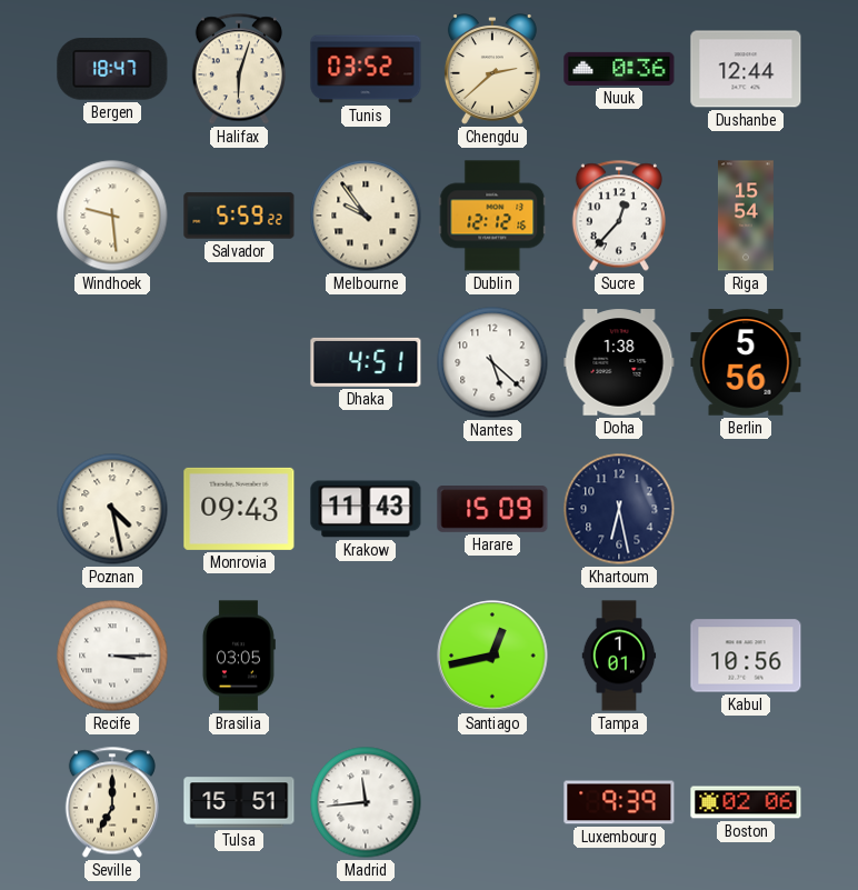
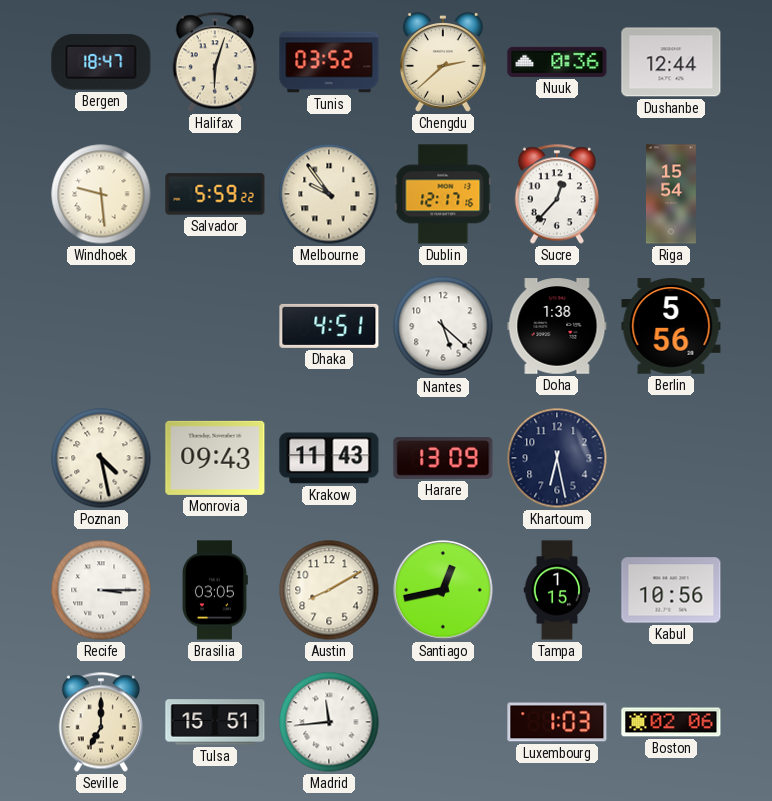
Dublin: 12:12 -> 12:17 (443, 194)
Harare: 15:09 -> 13:09 (443, 459)
Austin: none -> 8:10 (329, 590)
Tampa: 1:01 -> 1:15 (557, 590)
Luxembourg: 9:39 -> 1:03 (557, 722)
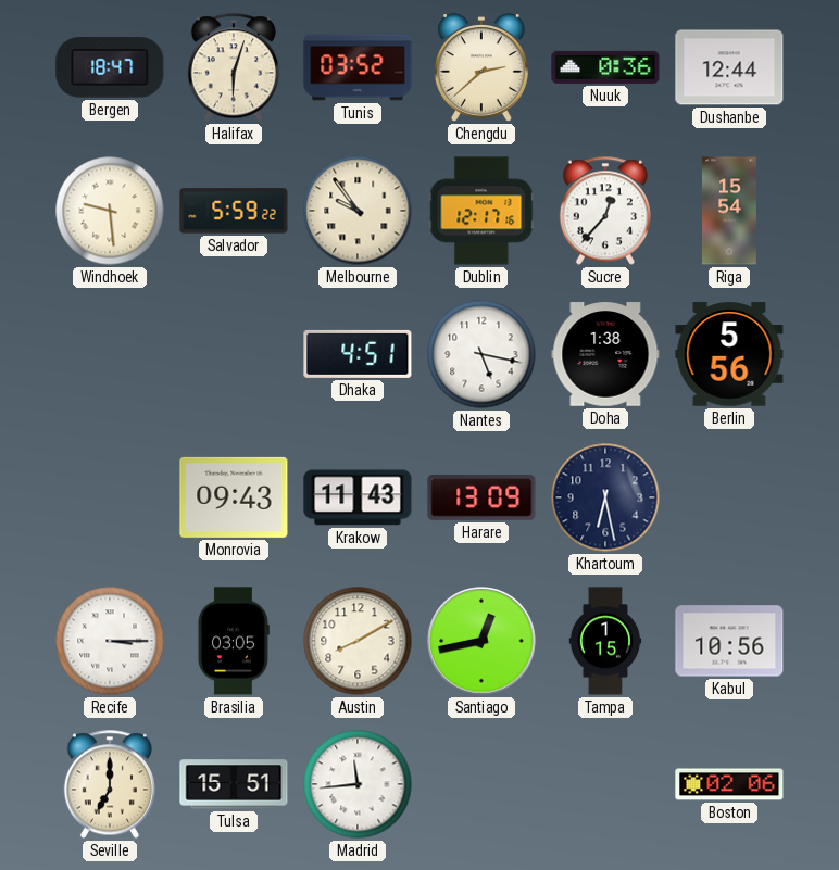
Nantes: 5:22 -> 5:17 (481, 354)
Poznan: 4:28 -> none (101, 458)
Luxembourg: 1:03 -> none (557, 722)
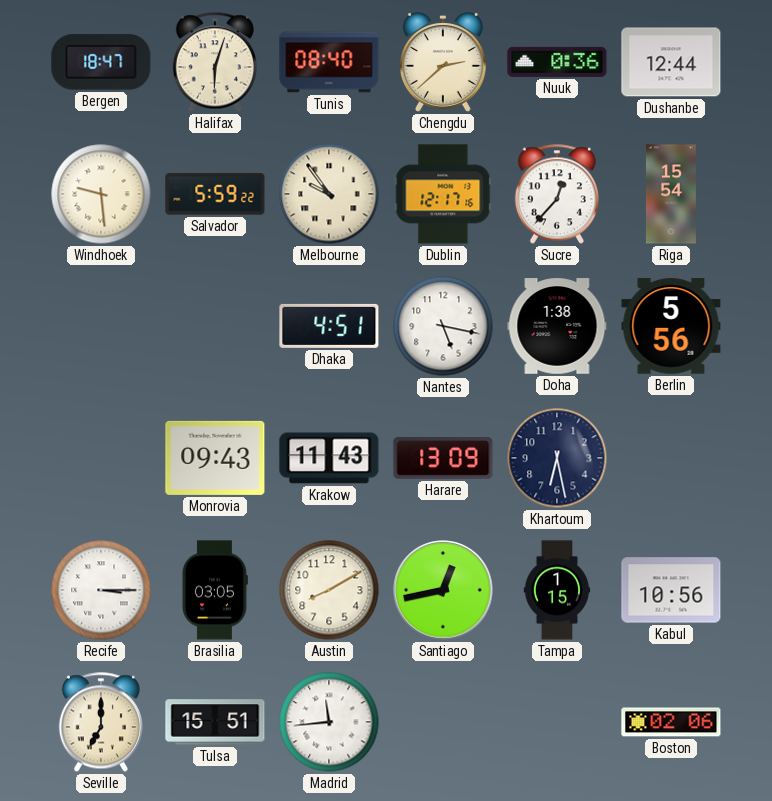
Tunis: 03:52 -> 08:40 (329, 62)
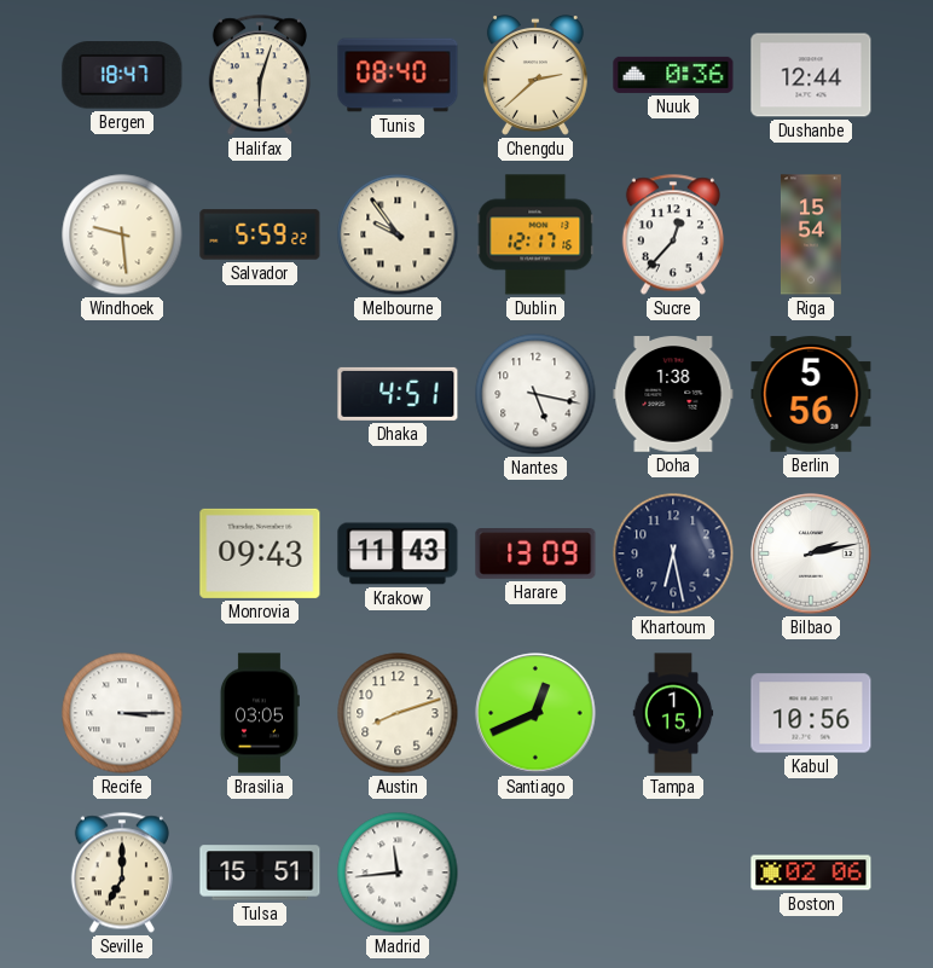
Bilbao: none -> 2:13 (811, 553)
Austin: 8:10 -> 8:12 (398, 713)
Santiago: 12:43 -> 12:41 (535, 713)
